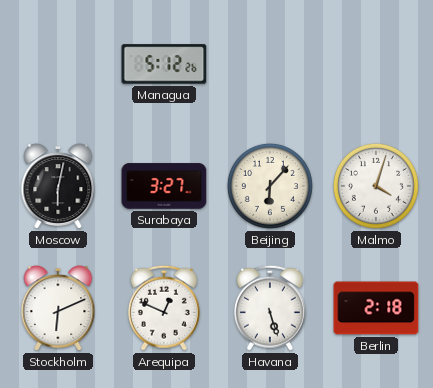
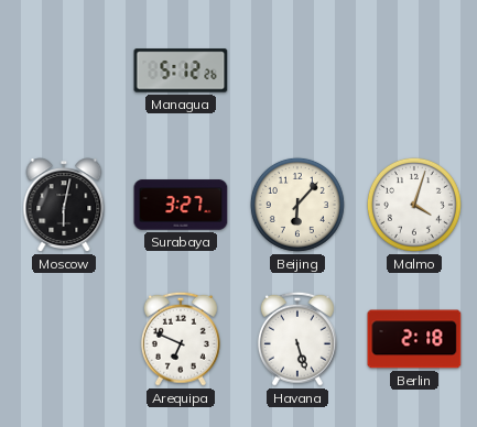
Stockholm: 6:11 -> none (58, 308)
Arequipa: 12:49 -> 6:49 (181, 339)
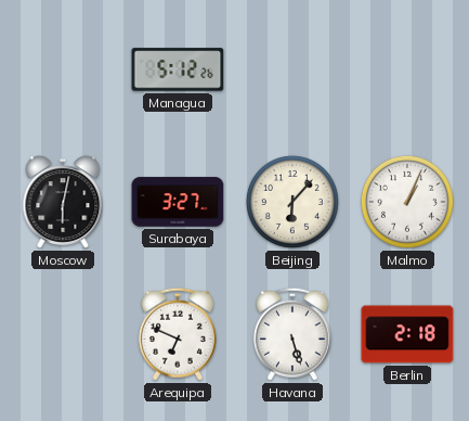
Malmo: 4:03 -> 1:04 (407, 202)
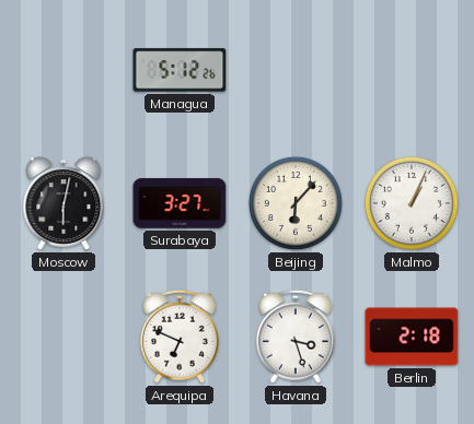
Havana: 5:27 -> 3:27 (296, 337)
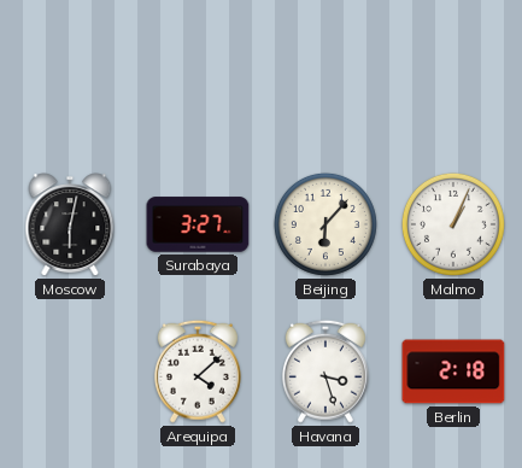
Managua: 5:12 -> none (180, 70)
Arequipa: 6:49 -> 4:08 (198, 372)
